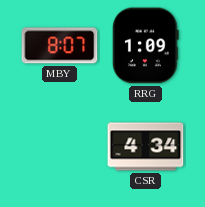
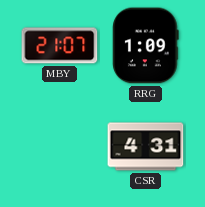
MBY: 8:07 -> 21:07 (60, 46)
CSR: 4:34 -> 4:31 (146, 147)
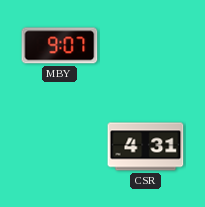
MBY: 21:07 -> 9:07 (60, 46)
RRG: 1:09 -> none (146, 46)
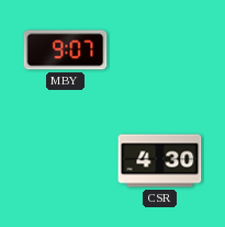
CSR: 4:31 -> 4:30 (160, 161)
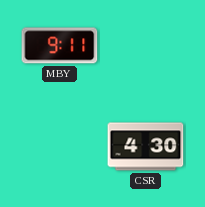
MBY: 9:07 -> 9:11 (60, 46)
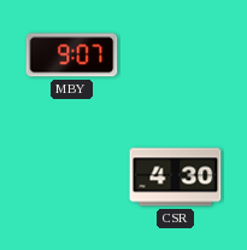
MBY: 9:11 -> 9:07 (72, 56)
